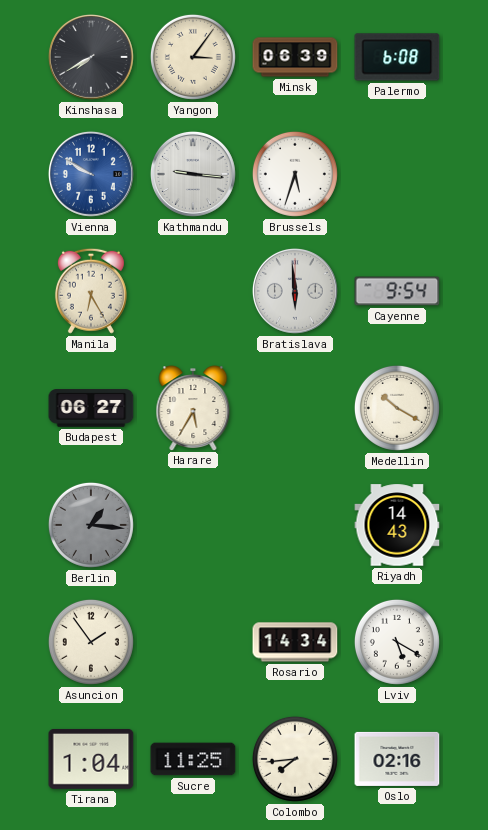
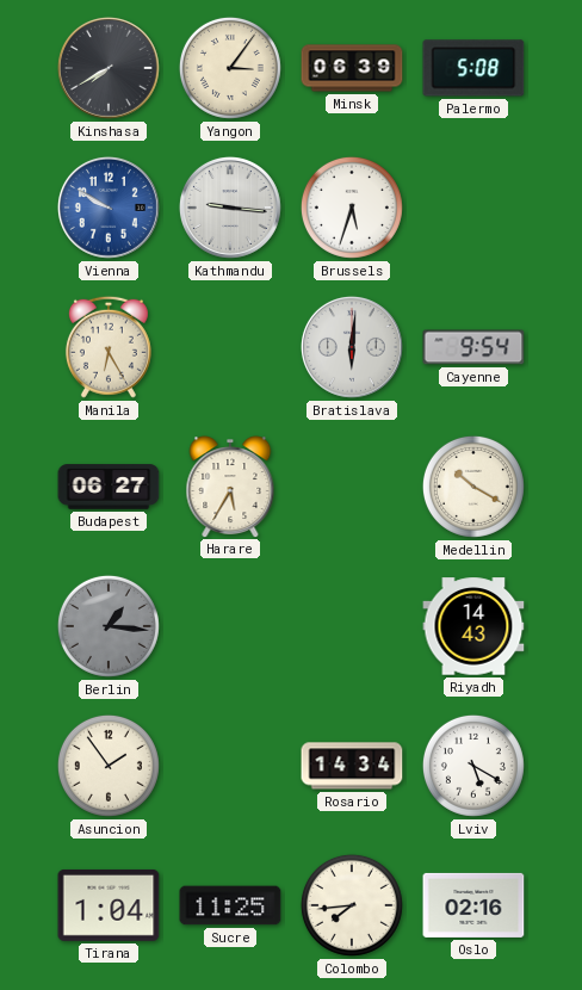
Palermo: 6:08 -> 5:08 (473, 68)
Bratislava: 5:59 -> 6:01 (352, 347)
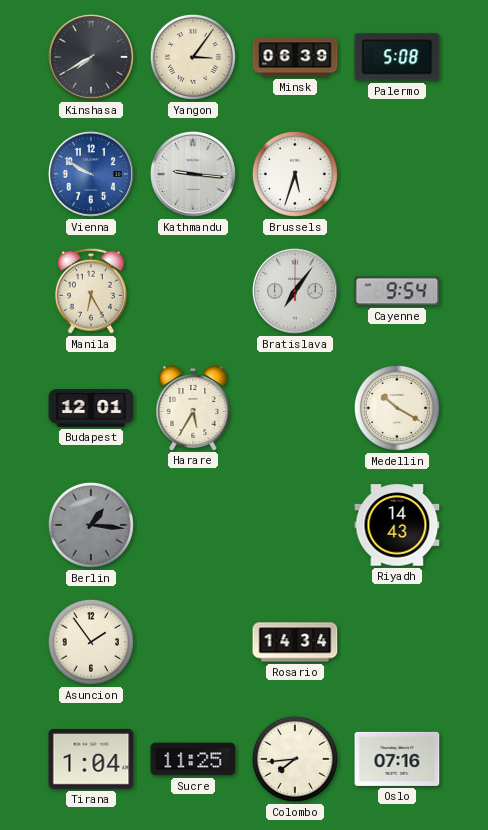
Bratislava: 6:01 -> 7:06 (295, 291)
Budapest: 06:27 -> 12:01 (91, 408)
Lviv: 5:20 -> none (473, 766)
Oslo: 02:16 -> 07:16 (397, 759)
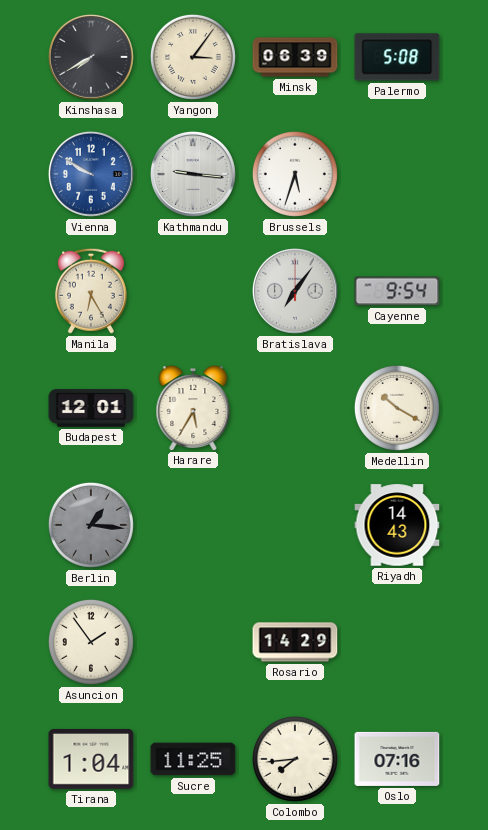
Rosario: 14:34 -> 14:29 (295, 642)
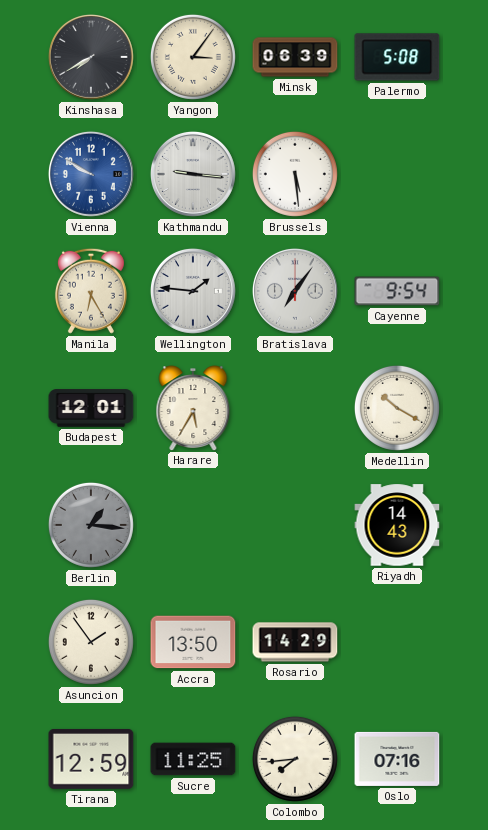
Brussels: 5:33 -> 5:29 (295, 174)
Wellington: none -> 1:46 (193, 291)
Accra: none -> 13:50 (193, 642)
Tirana: 1:04 -> 12:59 (91, 759)
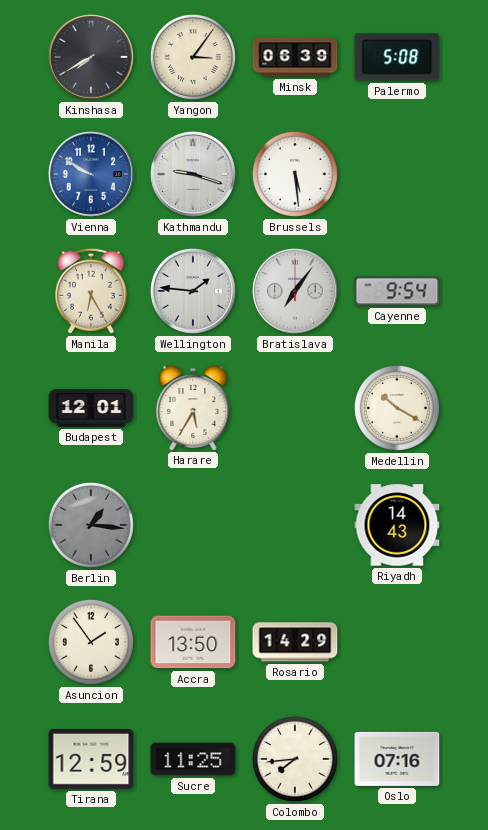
Kathmandu: 9:16 -> 9:18 (193, 174)
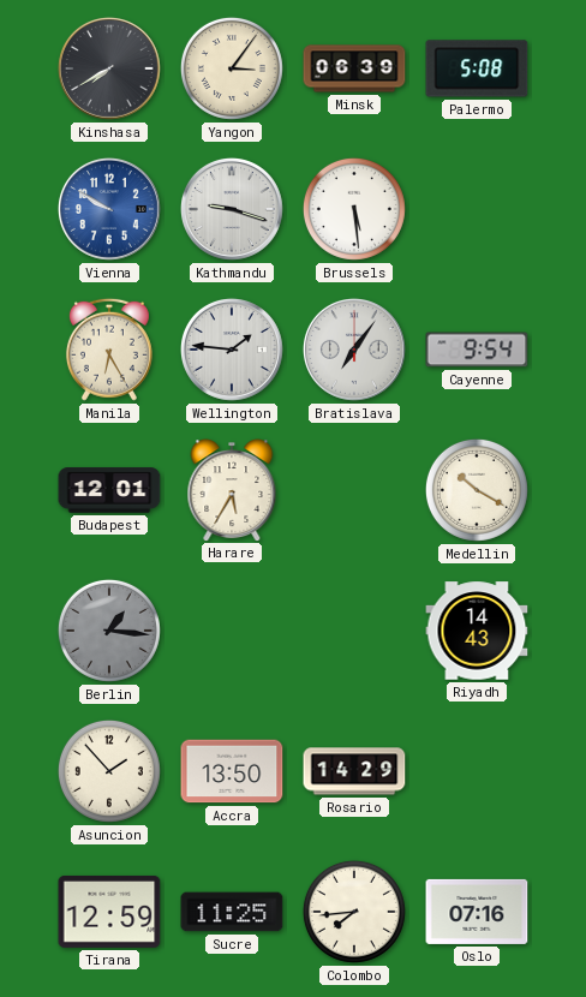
Asuncion: 1:54 -> 1:53 (109, 771)
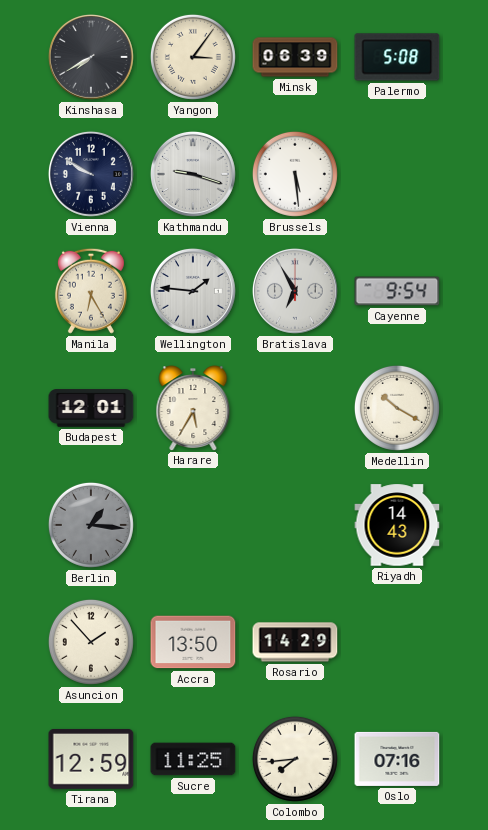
Vienna dial: blue -> navy (91, 174)
Bratislava: 7:06 -> 6:55 (295, 291)
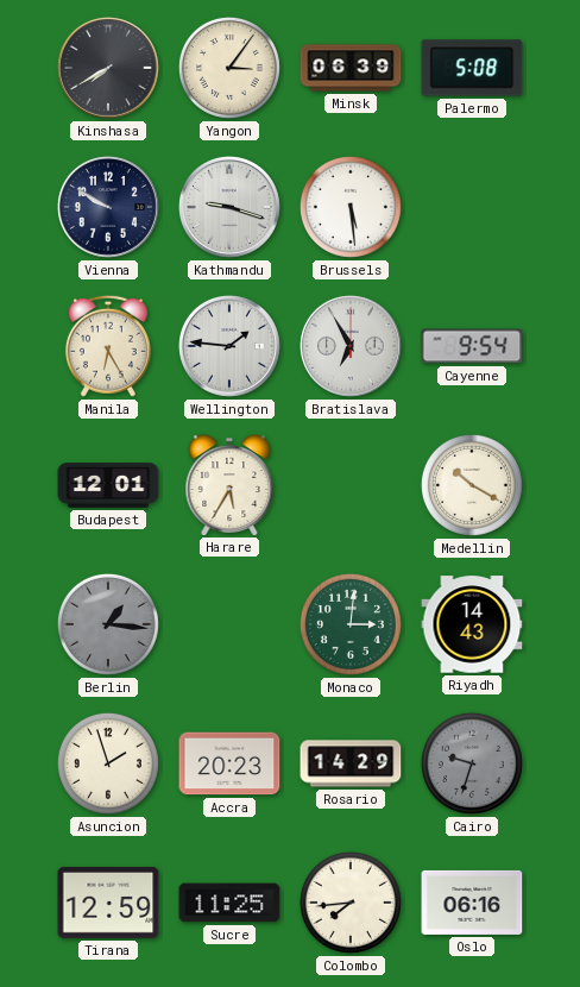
Monaco: none -> 3:01 (351, 624)
Asuncion: 1:53 -> 1:57 (108, 763)
Accra: 13:50 -> 20:23 (229, 763)
Cairo: none -> 9:33 (472, 763)
Oslo: 07:16 -> 06:16 (472, 903)
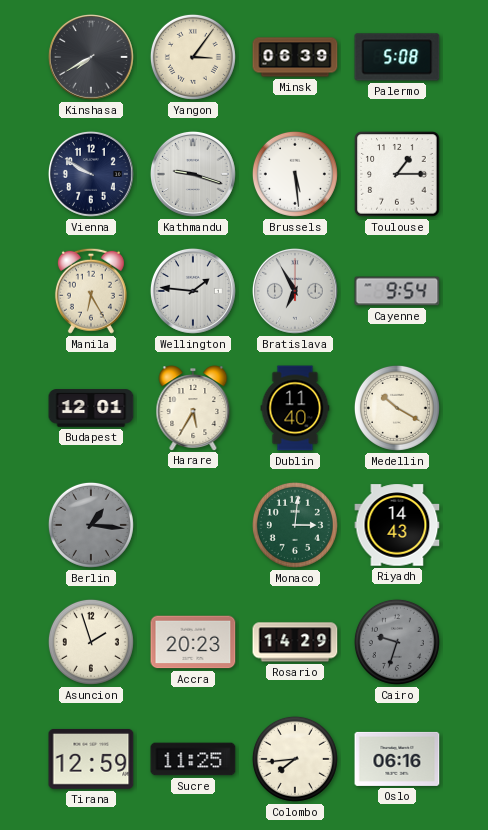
Toulouse: none -> 1:15 (397, 174)
Dublin: none -> 11:40 (295, 408)
